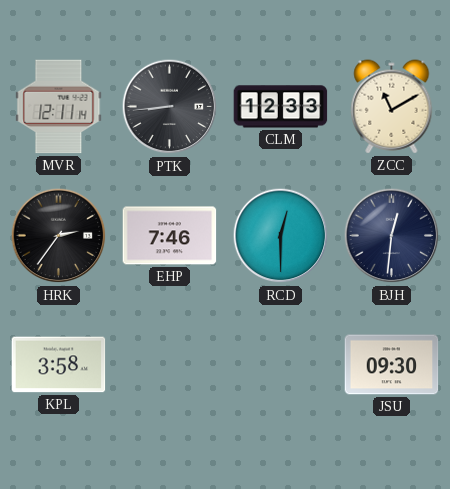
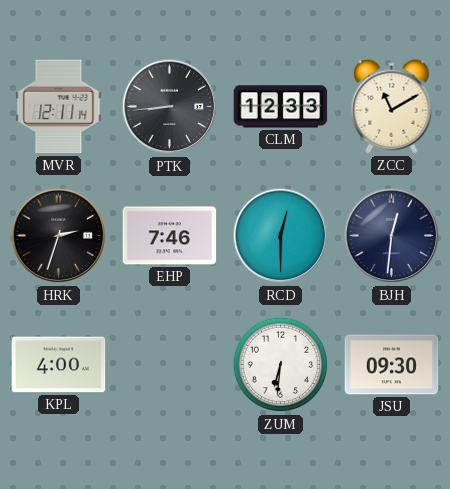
HRK: 2:36 -> 2:33 (59, 236)
KPL: 3:58 -> 4:00 (59, 365)
ZUM: none -> 6:31 (281, 365)
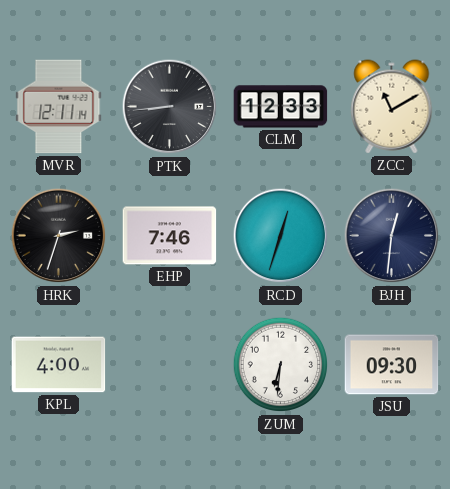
RCD: 12:30 -> 12:33 (281, 236)
